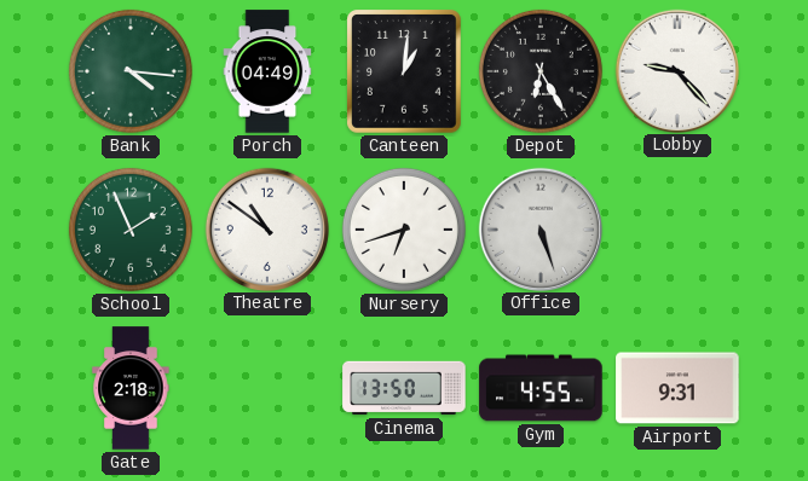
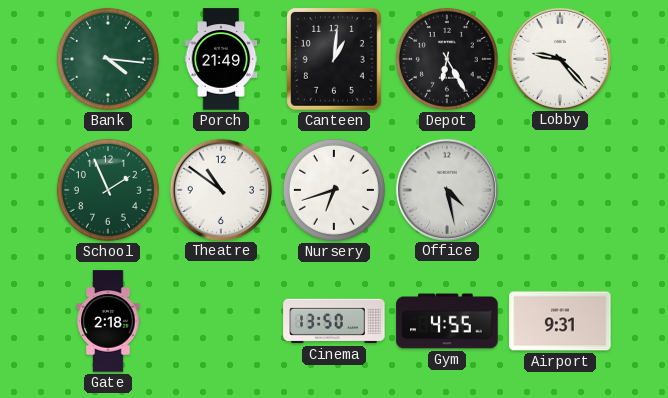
Porch: 04:49 -> 21:49 (221, 59)
Office: 5:27 -> 4:28 (446, 189)
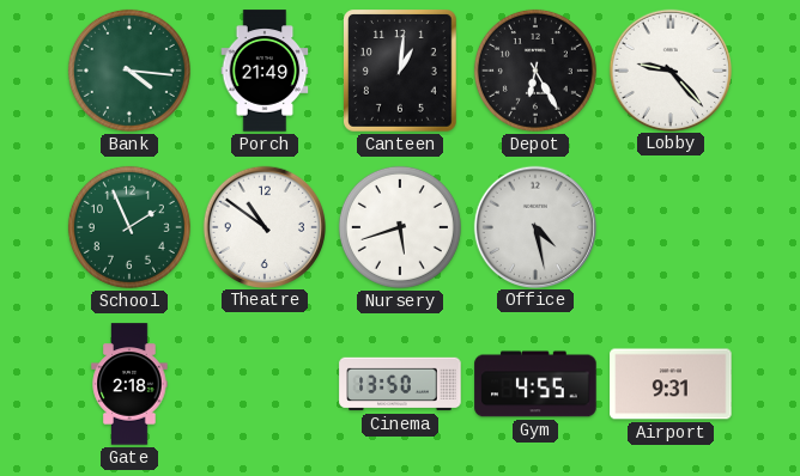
Nursery: 6:42 -> 5:42 (400, 227)
